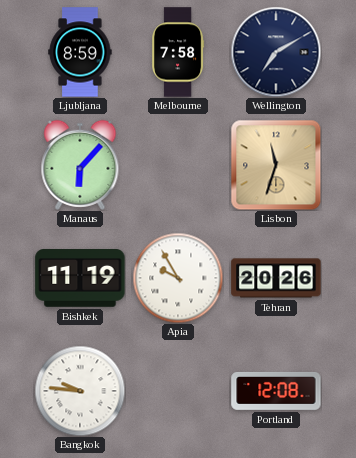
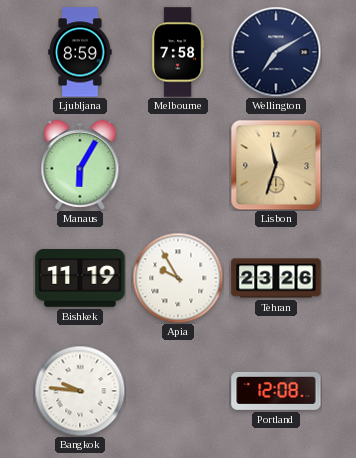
Manaus: 6:07 -> 6:05 (80, 165)
Tehran: 20:26 -> 23:26 (276, 278)
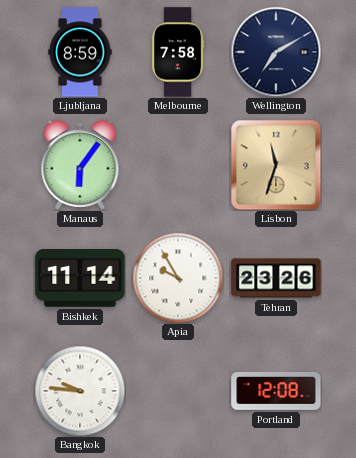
Manaus: 6:05 -> 6:06 (80, 165)
Bishkek: 11:19 -> 11:14 (80, 279)
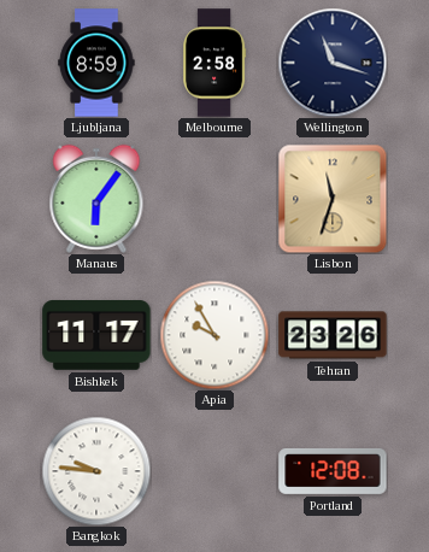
Melbourne: 7:58 -> 2:58 (216, 63)
Wellington: 7:10 -> 11:18 (333, 63)
Bishkek: 11:14 -> 11:17 (96, 336)
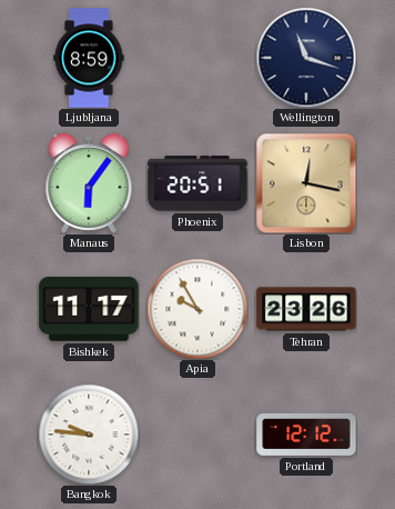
Melbourne: 2:58 -> none (216, 63)
Phoenix: none -> 20:51 (197, 183)
Lisbon: 11:33 -> 12:17 (306, 183)
Portland: 12:08 -> 12:12 (306, 435)
